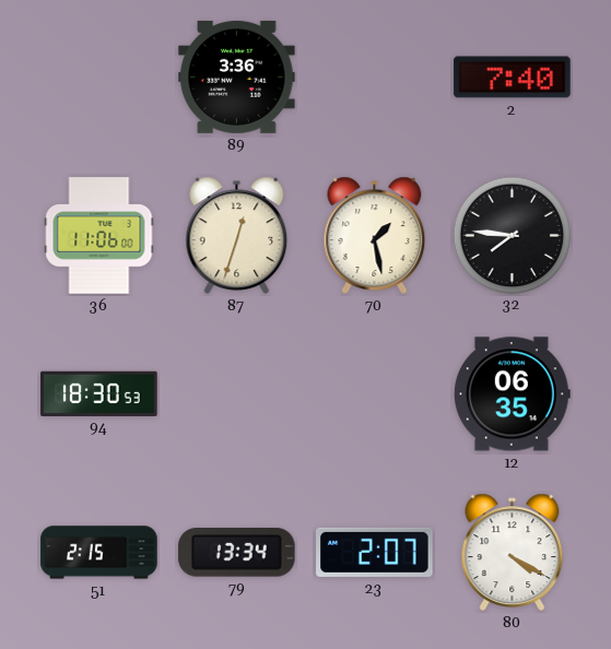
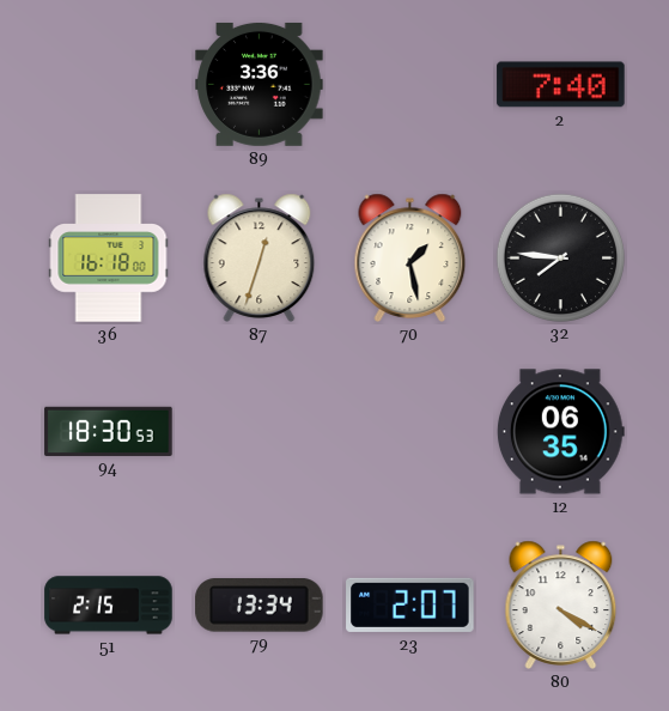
36: 11:06 -> 16:18 (109, 259)
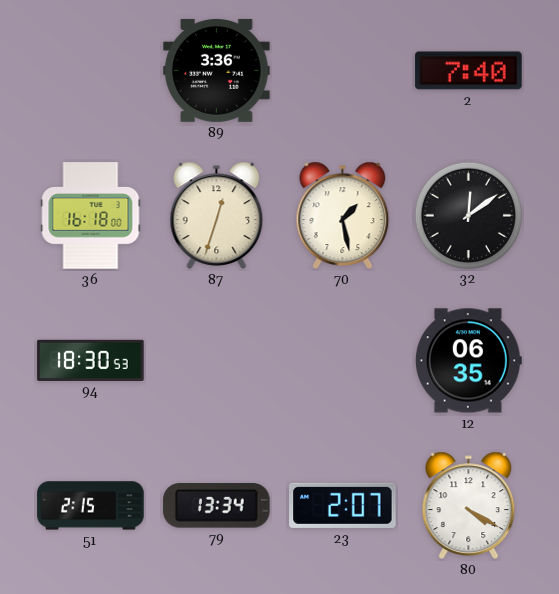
32: 7:46 -> 12:09 (468, 215)
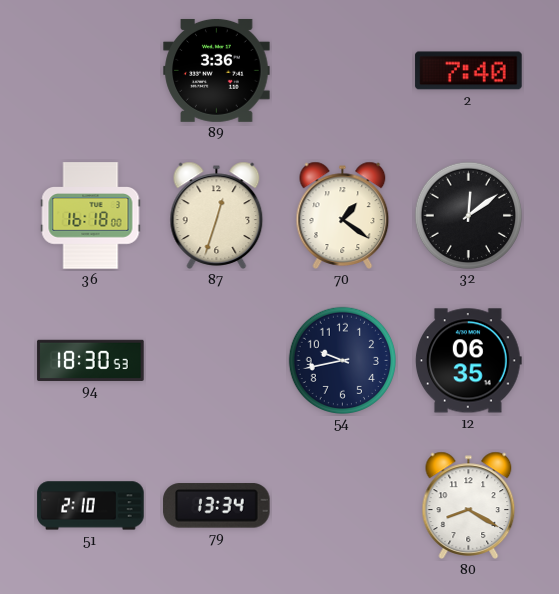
70: 1:28 -> 1:21 (343, 215)
54: none -> 9:43 (342, 360)
51: 2:15 -> 2:10 (91, 506)
23: 2:07 -> none (343, 505)
80: 4:20 -> 8:20 (469, 505)
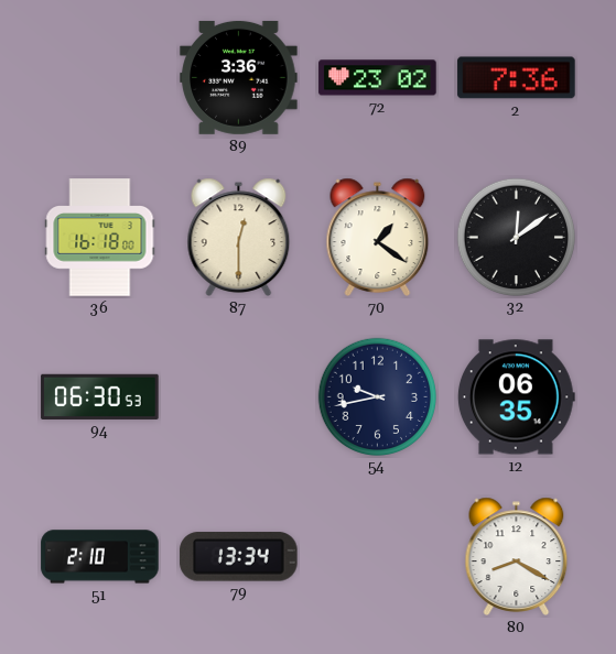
72: none -> 23:02 (378, 78)
2: 7:40 -> 7:36 (517, 78)
87: 12:33 -> 12:30 (239, 237)
94: 18:30 -> 06:30 (100, 396)
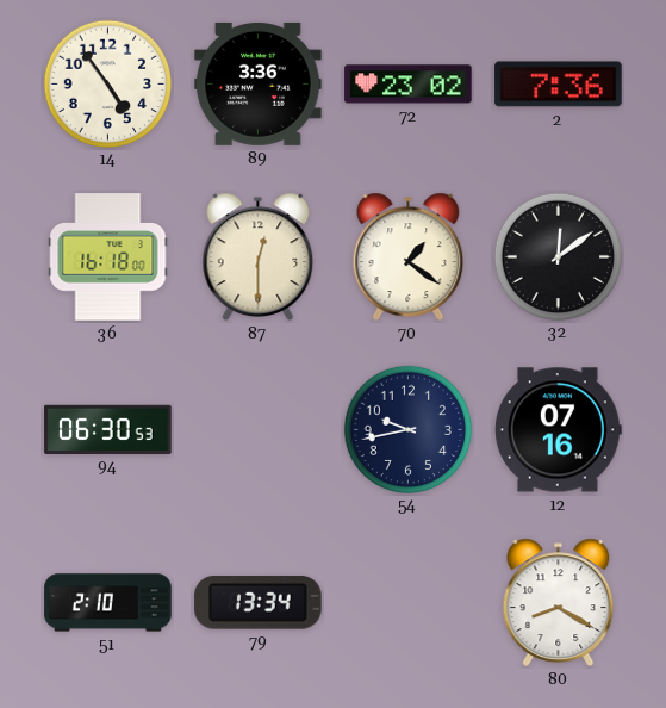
14: none -> 4:54 (107, 83)
12: 06:35 -> 07:16 (558, 430)
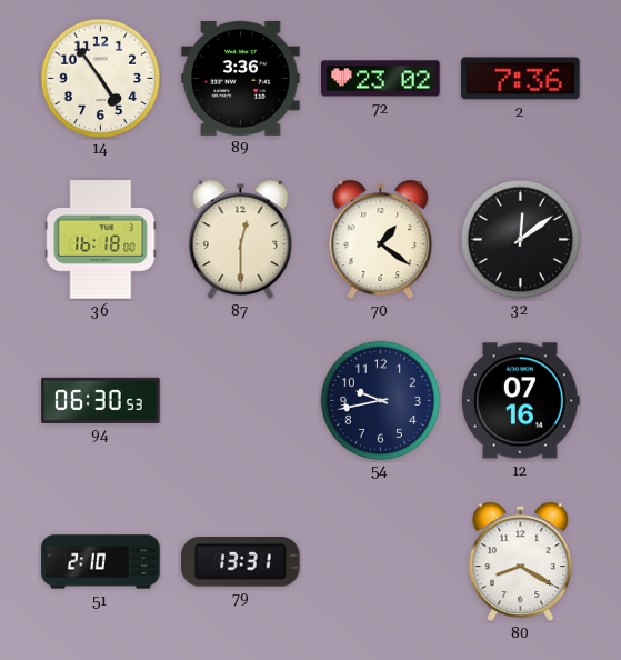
79: 13:34 -> 13:31 (241, 562)
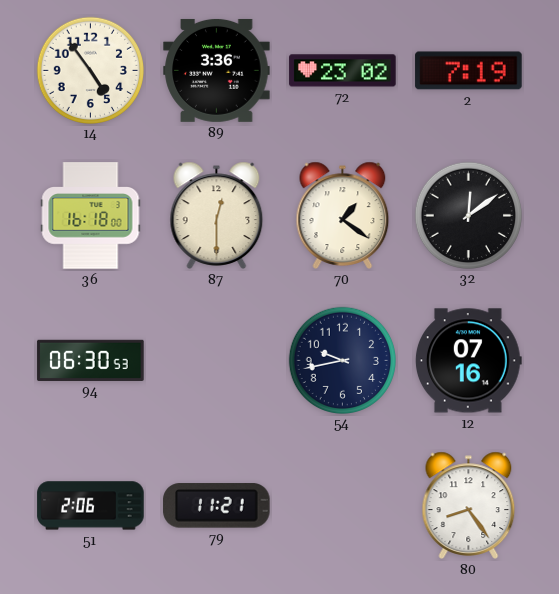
2: 7:36 -> 7:19 (469, 71)
51: 2:10 -> 2:06 (91, 506)
79: 13:31 -> 11:21 (217, 506)
80: 8:20 -> 8:24 (469, 505)
